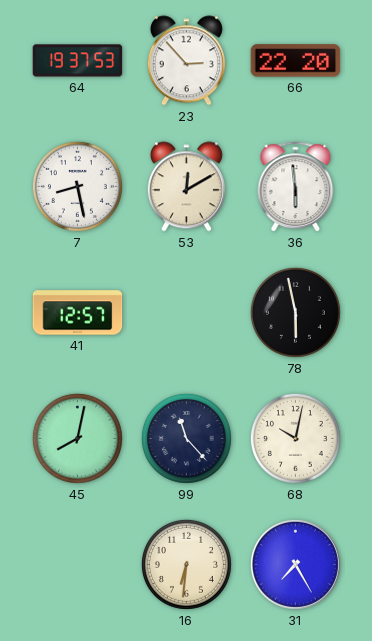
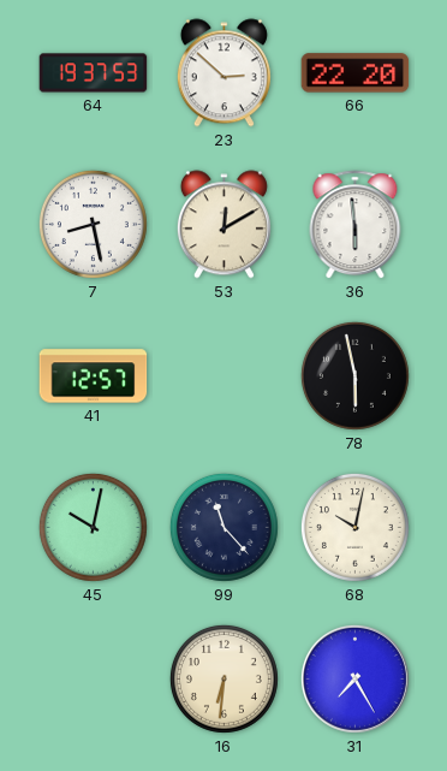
23: 2:53 -> 2:52 (223, 73)
45: 8:02 -> 10:02 (93, 527)
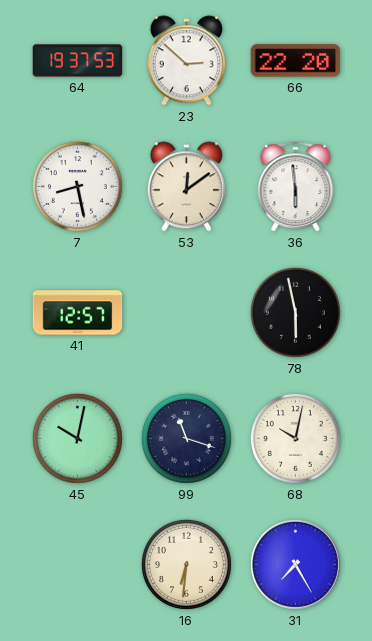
53: 12:10 -> 12:09 (186, 187)
99: 11:23 -> 11:18 (186, 438)
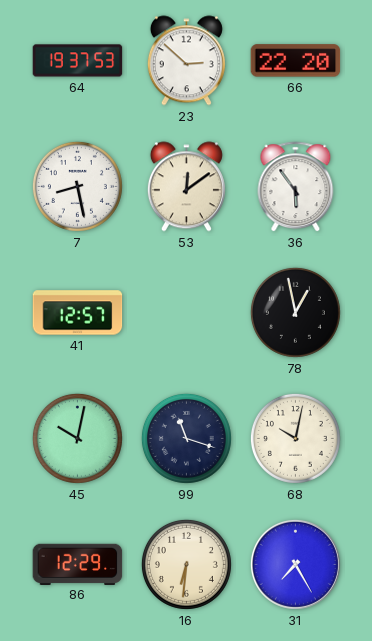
36: 5:59 -> 5:54 (296, 187)
78: 5:58 -> 12:58 (295, 312)
86: none -> 12:29 (78, 564)
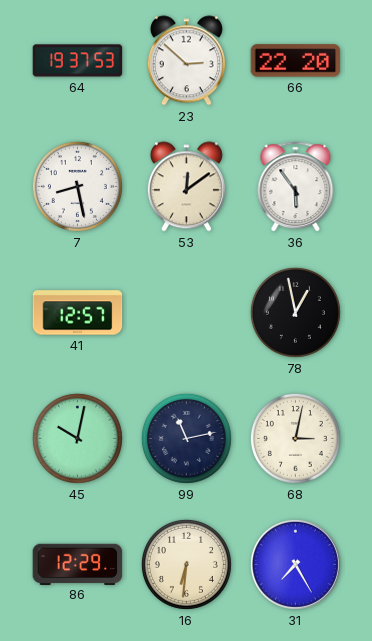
99: 11:18 -> 11:13 (186, 438)
68: 10:02 -> 3:02 (295, 438)
